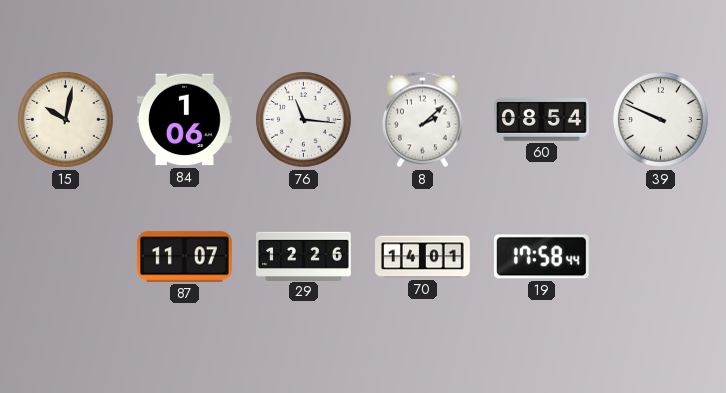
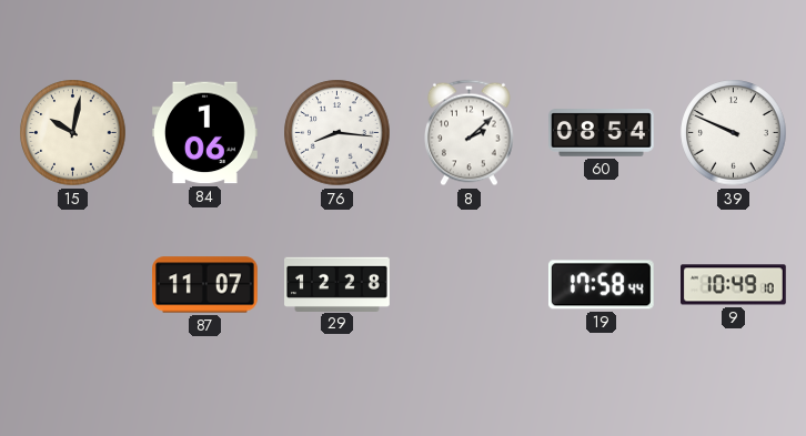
76: 11:16 -> 8:16 (337, 133)
29: 12:26 -> 12:28 (337, 284)
70: 14:01 -> none (423, 257)
9: none -> 10:49 (734, 285)
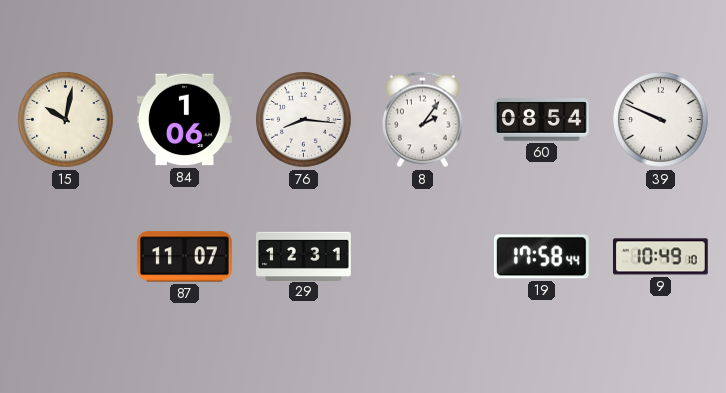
8: 2:08 -> 2:06 (422, 120)
29: 12:28 -> 12:31 (304, 256)
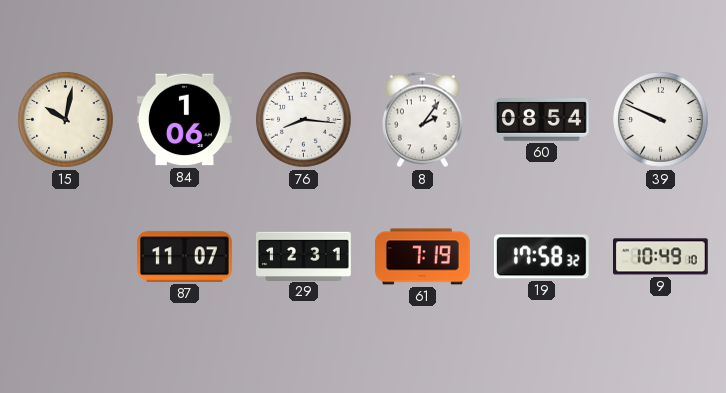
61: none -> 7:19 (423, 257)
19: 17:58:44 -> 17:58:32 (541, 257)
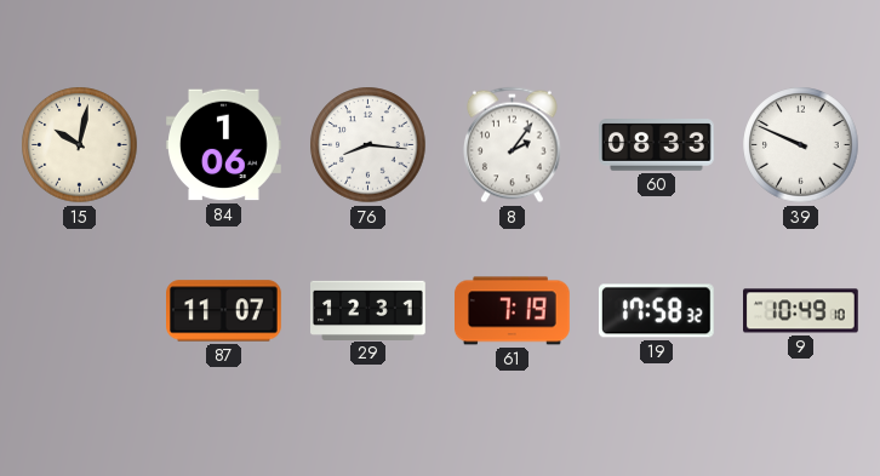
60: 08:54 -> 08:33 (657, 145)
